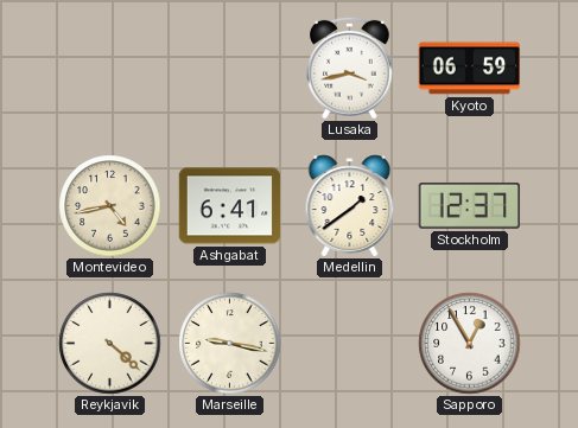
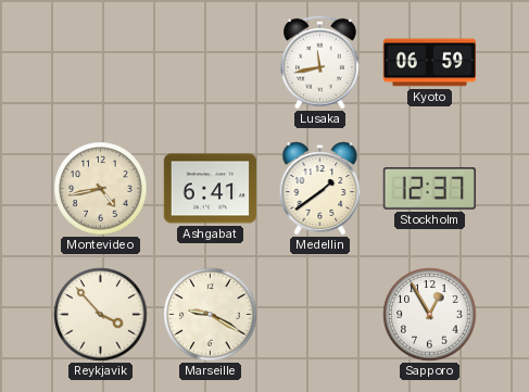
Lusaka: 3:43 -> 11:43 (320, 62)
Reykjavik: 4:22 -> 3:53 (101, 315)
Marseille: 9:17 -> 9:20 (211, 315)
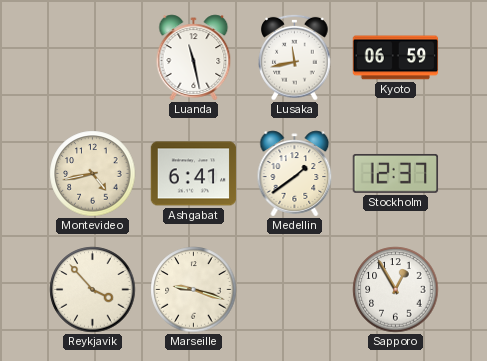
Luanda: none -> 11:28 (194, 58)
Marseille: 9:20 -> 9:18 (194, 290)
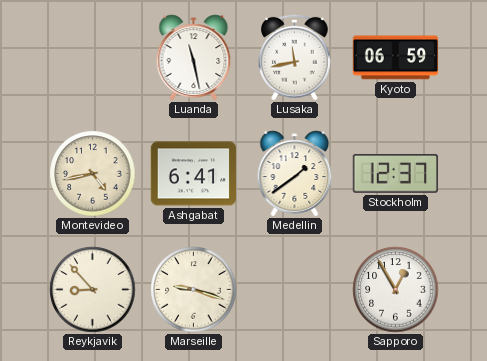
Reykjavik: 3:53 -> 8:53 (93, 290)
